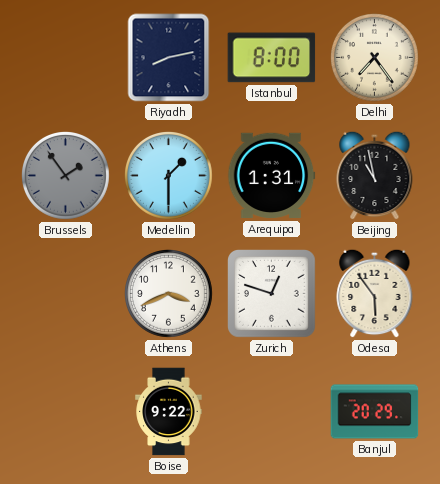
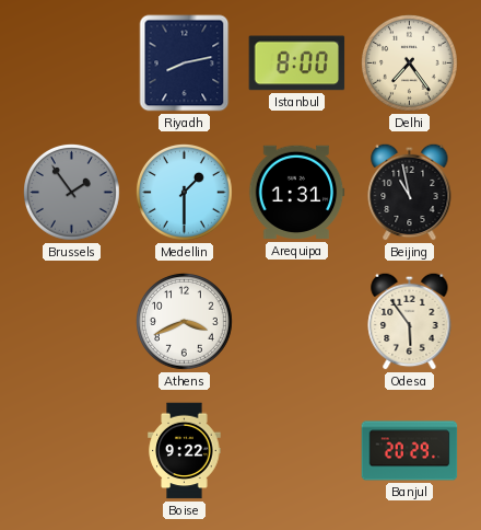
Zurich: 12:48 -> none (272, 294)
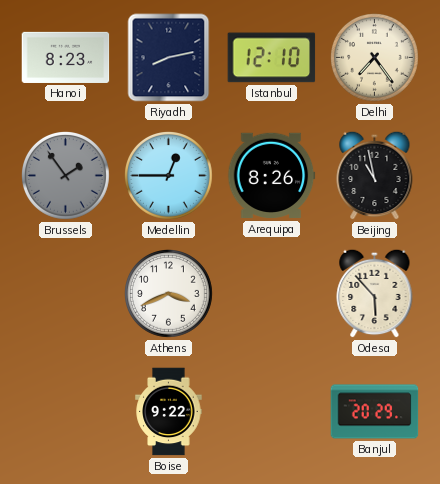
Hanoi: none -> 8:23 (66, 57)
Istanbul: 8:00 -> 12:10 (272, 58)
Medellin: 1:30 -> 12:45 (169, 176)
Arequipa: 1:31 -> 8:26 (271, 176)
Odesa: 5:54 -> 5:53 (375, 293)
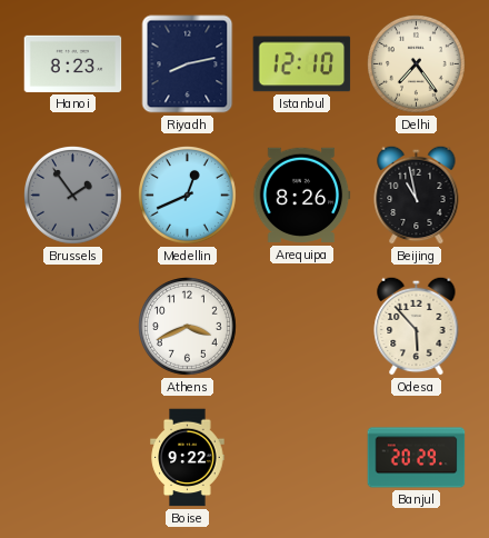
Medellin: 12:45 -> 12:41 (188, 196)
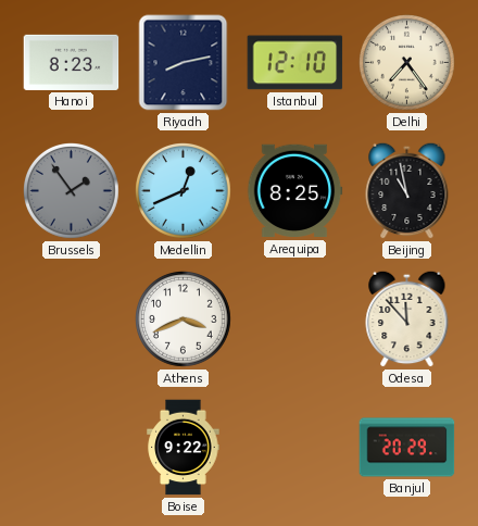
Arequipa: 8:26 -> 8:25 (294, 191)
Odesa: 5:53 -> 11:53 (407, 318)
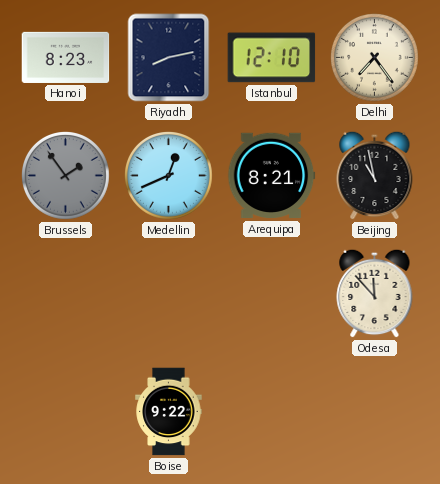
Arequipa: 8:25 -> 8:21 (271, 176)
Athens: 3:41 -> none (184, 320)
Banjul: 20:29 -> none (407, 448)
